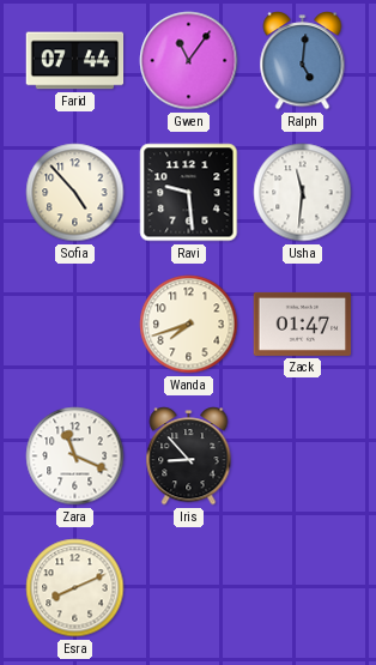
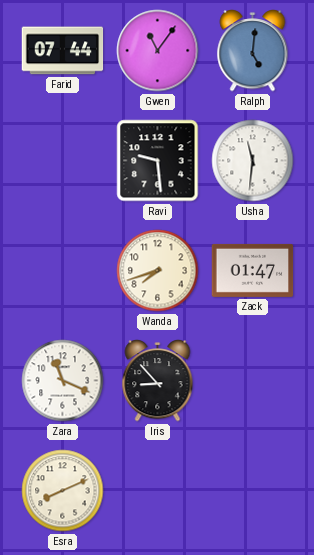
Sofia: 4:53 -> none (75, 193)
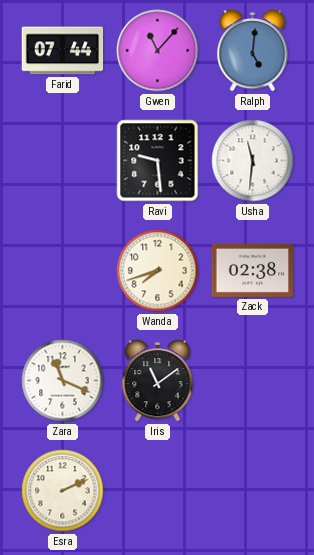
Gwen: 11:06 -> 11:07 (158, 51)
Zack: 01:47 -> 02:38 (253, 270)
Iris: 8:53 -> 11:09 (158, 381)
Esra: 8:11 -> 2:11 (63, 491)
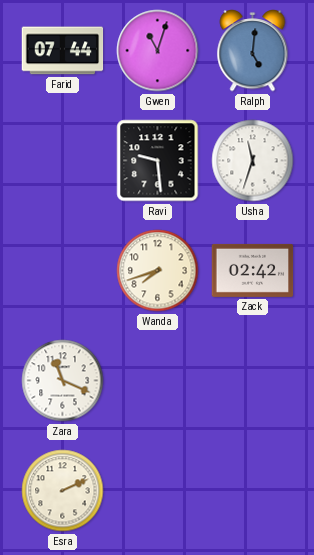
Gwen: 11:07 -> 11:03 (158, 51)
Usha: 11:31 -> 11:33 (253, 161)
Zack: 02:38 -> 02:42 (253, 270)
Iris: 11:09 -> none (158, 381)
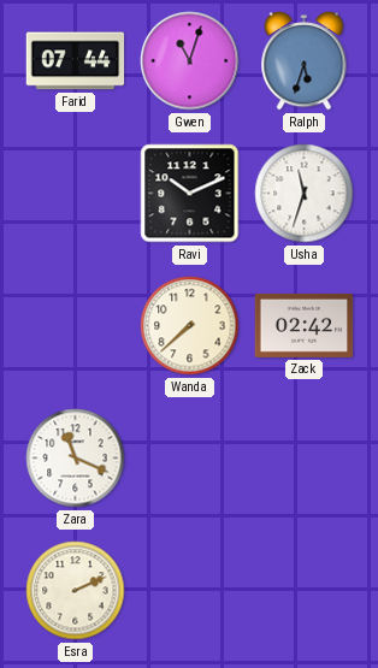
Ralph: 5:01 -> 5:33 (305, 61)
Ravi: 9:29 -> 10:11 (190, 194)
Wanda: 7:42 -> 7:38 (190, 326)
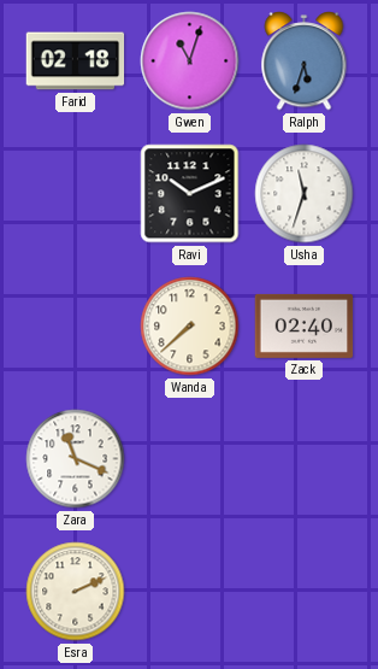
Farid: 07:44 -> 02:18 (76, 61)
Zack: 02:42 -> 02:40 (305, 325)
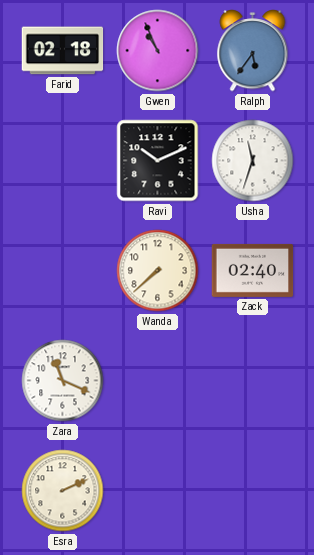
Gwen: 11:03 -> 10:56 (158, 51)
Ralph: 5:33 -> 5:36 (253, 51)
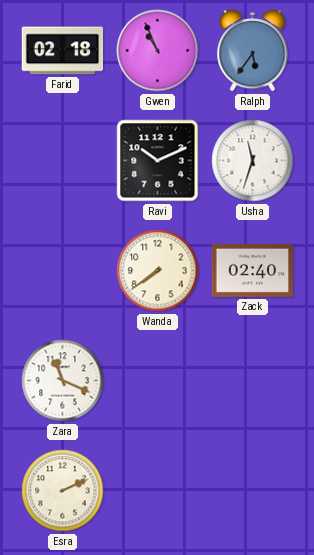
Wanda: 7:38 -> 7:39 (158, 271)
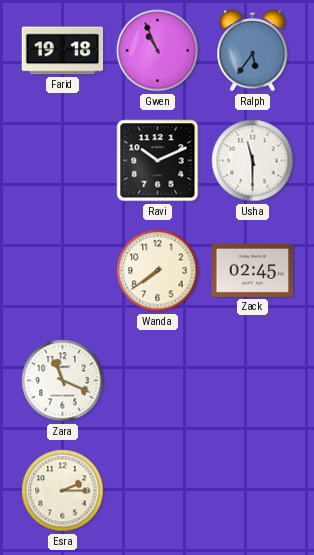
Farid: 02:18 -> 19:18 (63, 51)
Usha: 11:33 -> 11:30 (253, 161)
Zack: 02:40 -> 02:45 (253, 270)
Esra: 2:11 -> 2:15 (63, 491)
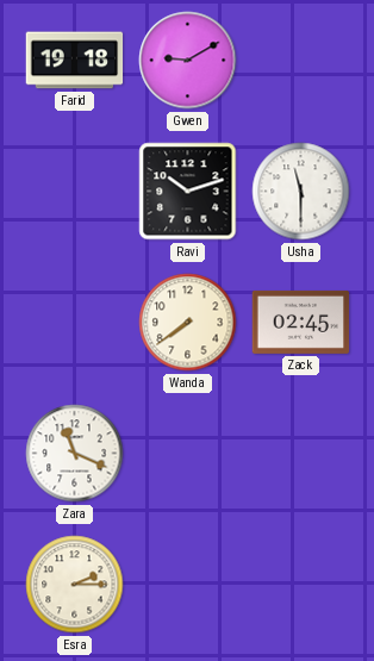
Gwen: 10:56 -> 9:10 (188, 61)
Ralph: 5:36 -> none (253, 51)
Ravi: 10:11 -> 10:12 (188, 192)
